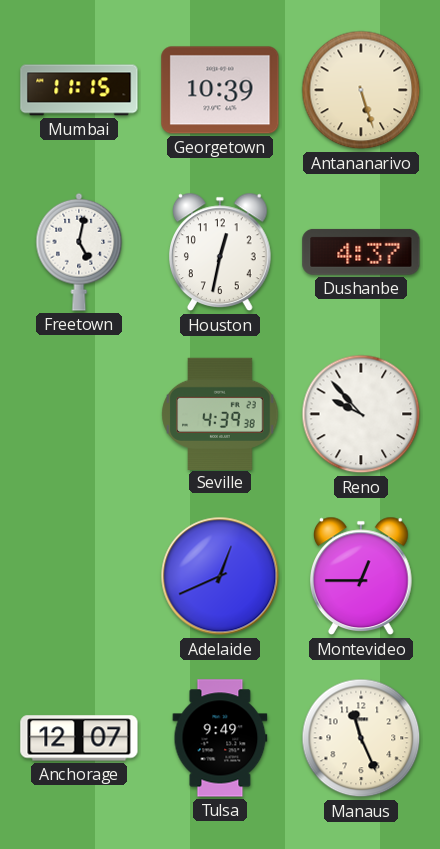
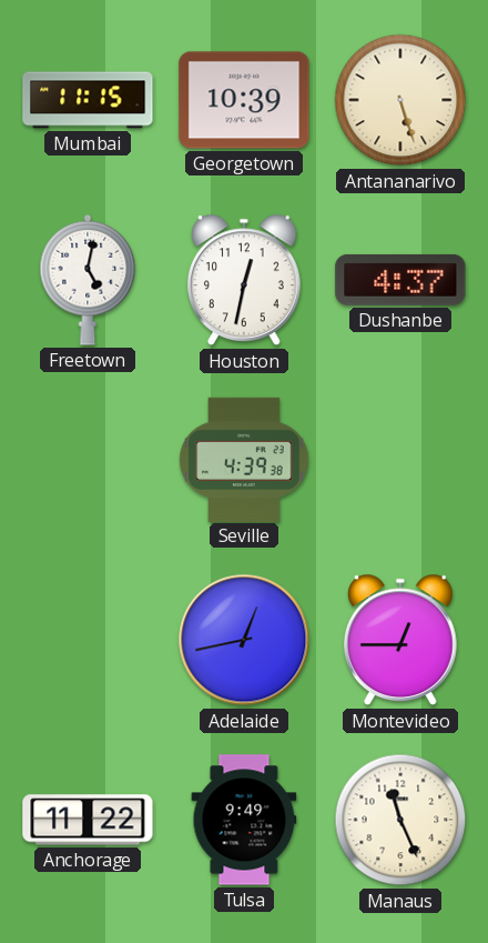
Reno: 9:53 -> none (361, 414)
Adelaide: 12:41 -> 12:43 (244, 640)
Anchorage: 12:07 -> 11:22 (88, 820)
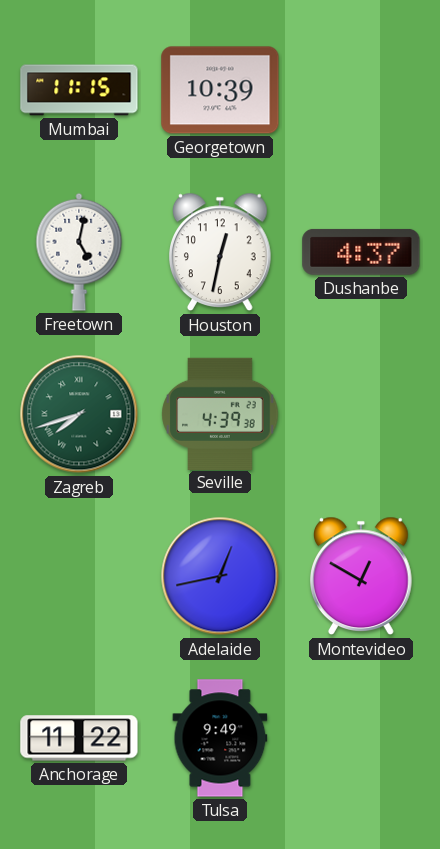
Antananarivo: 5:27 -> none (400, 100)
Zagreb: none -> 7:42 (79, 414)
Montevideo: 12:45 -> 12:50 (362, 576)
Manaus: 11:26 -> none (400, 820)
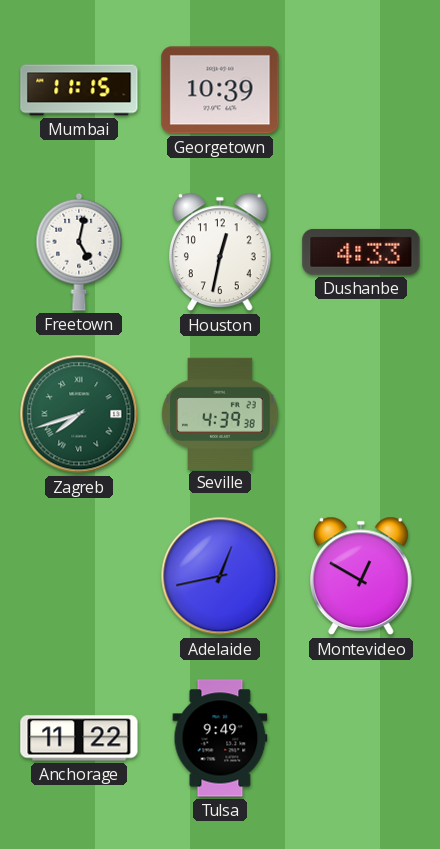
Dushanbe: 4:37 -> 4:33 (361, 252)
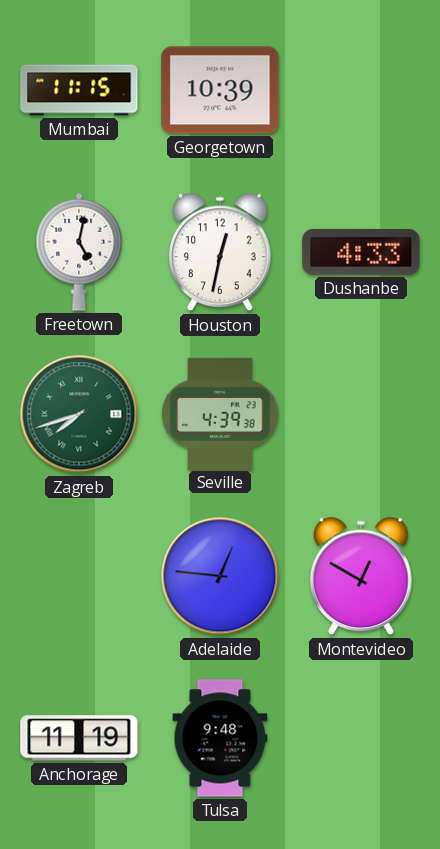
Adelaide: 12:43 -> 12:46 (220, 576)
Anchorage: 11:22 -> 11:19 (79, 738)
Tulsa: 9:49 -> 9:48 (220, 738)
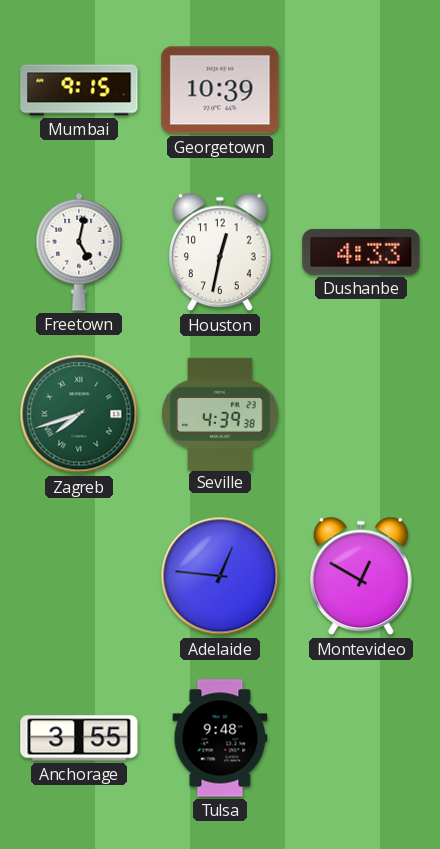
Mumbai: 11:15 -> 9:15 (79, 90)
Anchorage: 11:19 -> 3:55 (79, 738)
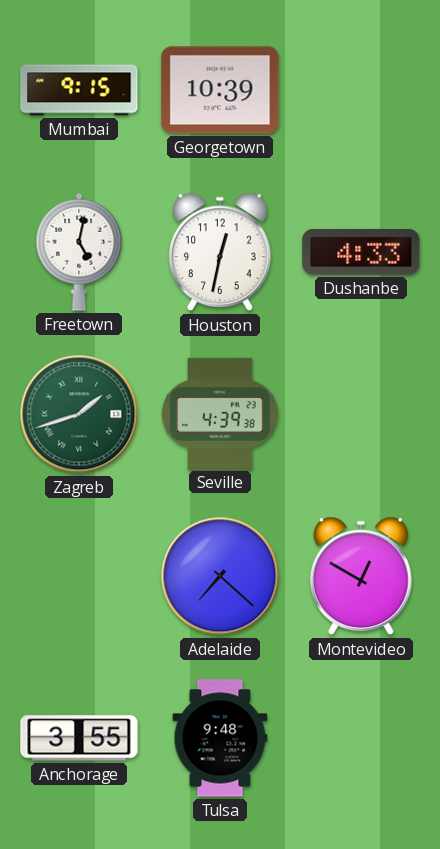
Zagreb: 7:42 -> 1:42 (79, 414)
Adelaide: 12:46 -> 7:22 (220, 576)
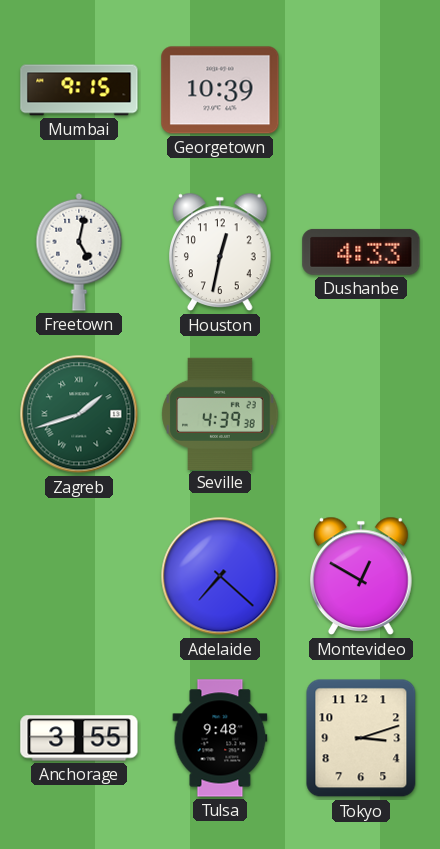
Tokyo: none -> 3:12 (361, 738)
